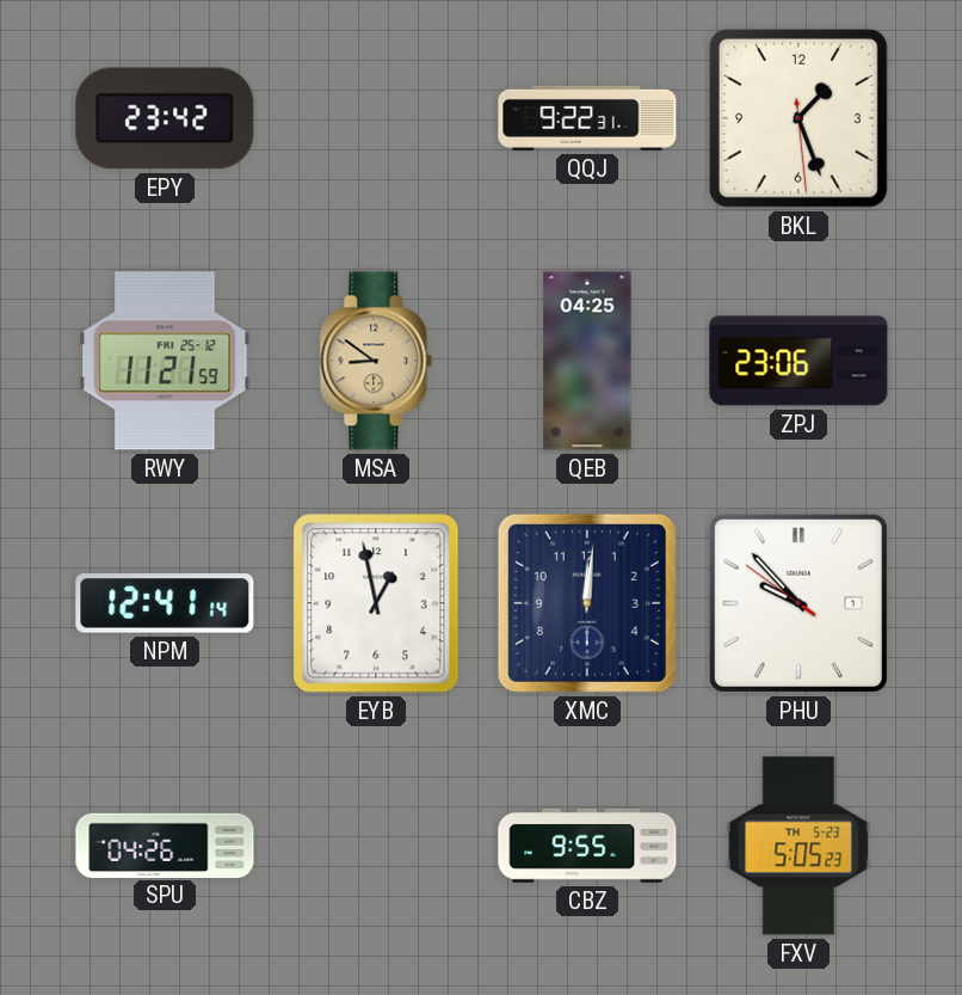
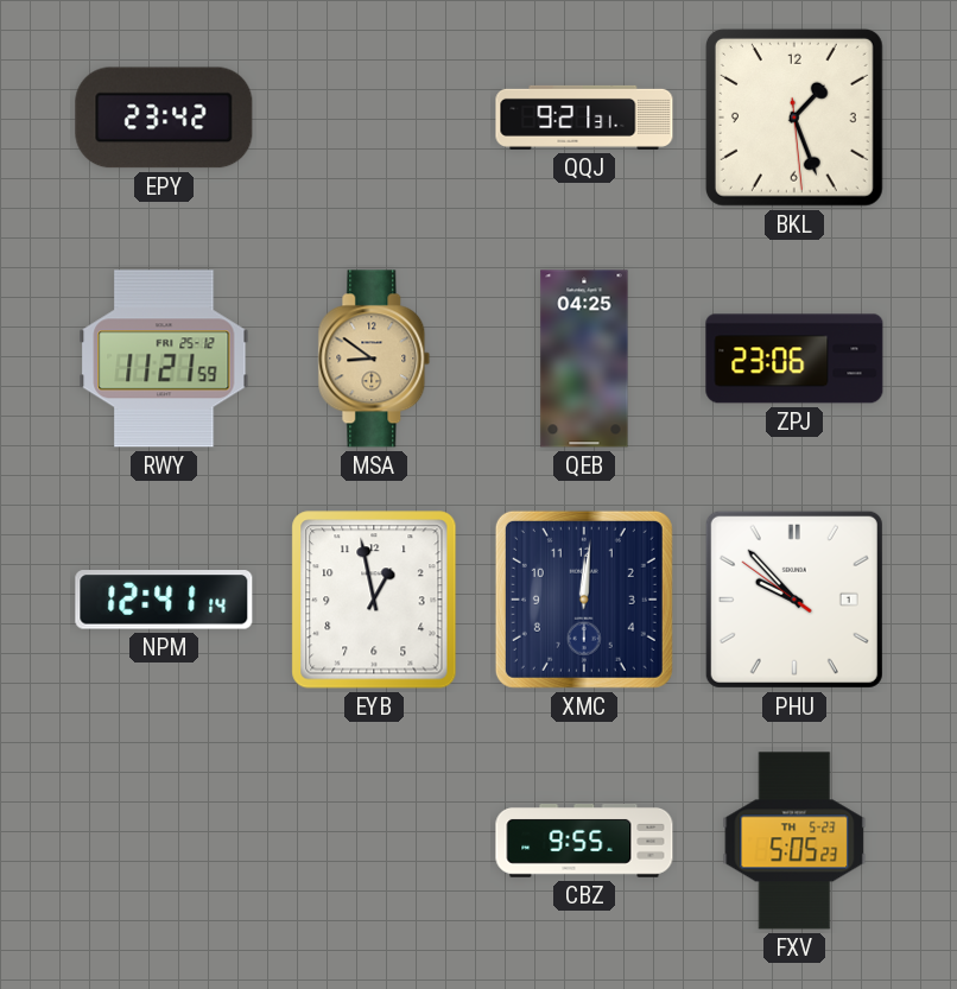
QQJ: 9:22 -> 9:21 (584, 118)
SPU: 04:26 -> none (165, 844)
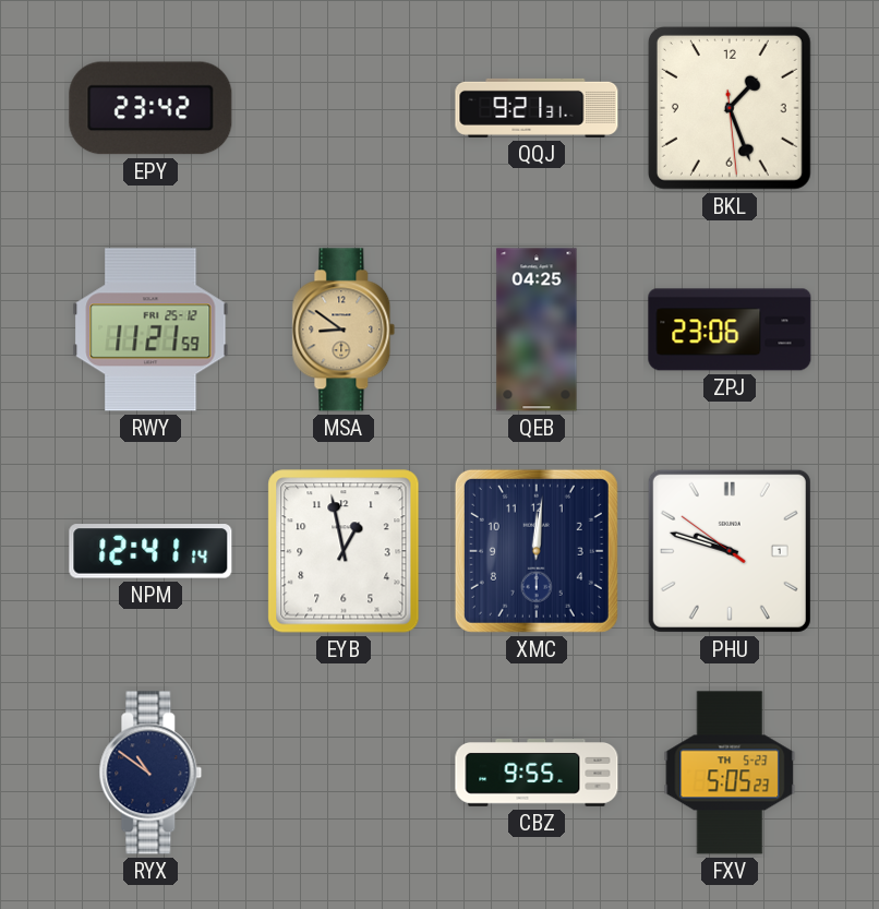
PHU: 9:52 -> 9:47 (730, 551)
RYX: none -> 10:51 (150, 773)
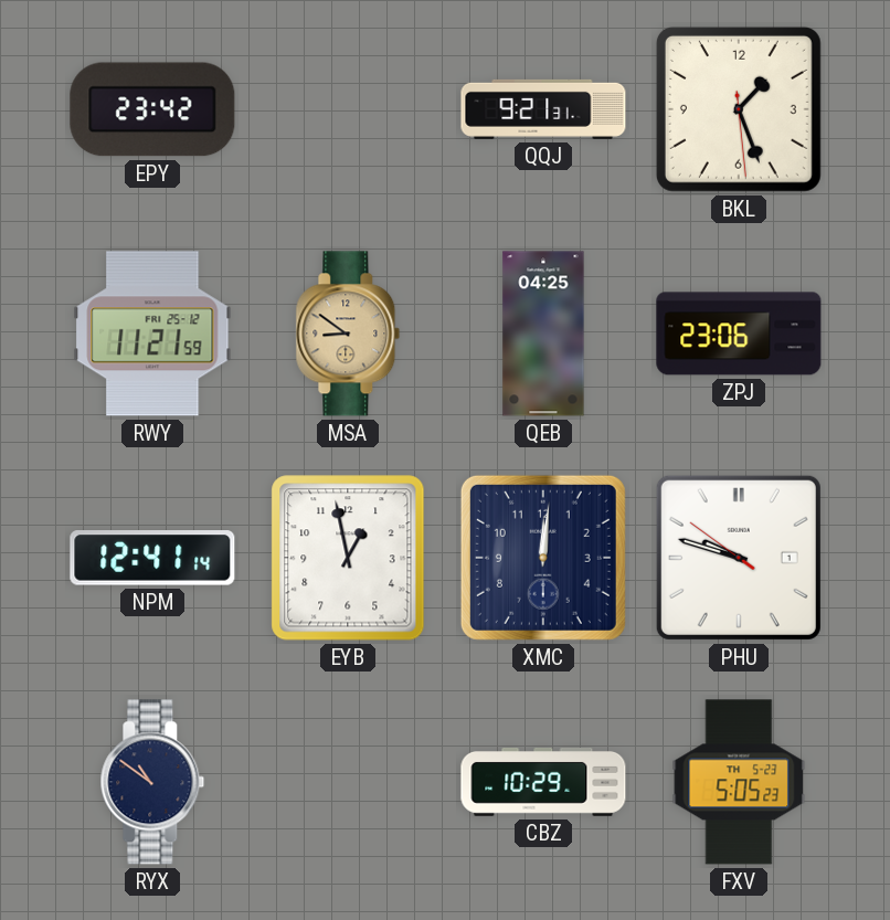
CBZ: 9:55 -> 10:29 (543, 782)
